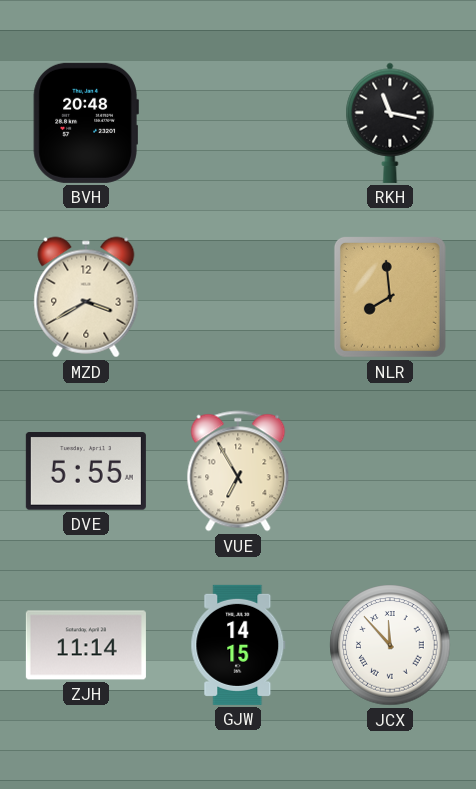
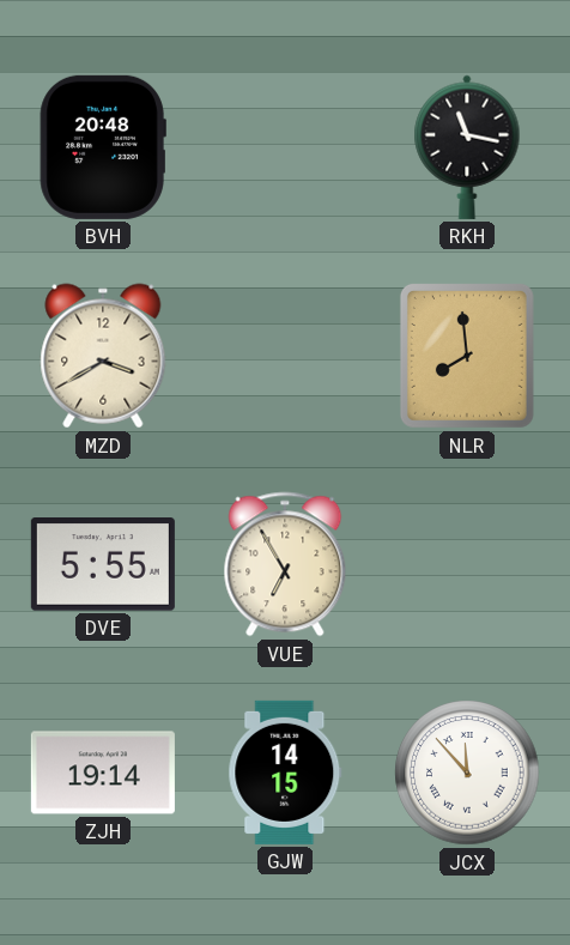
ZJH: 11:14 -> 19:14 (103, 773)
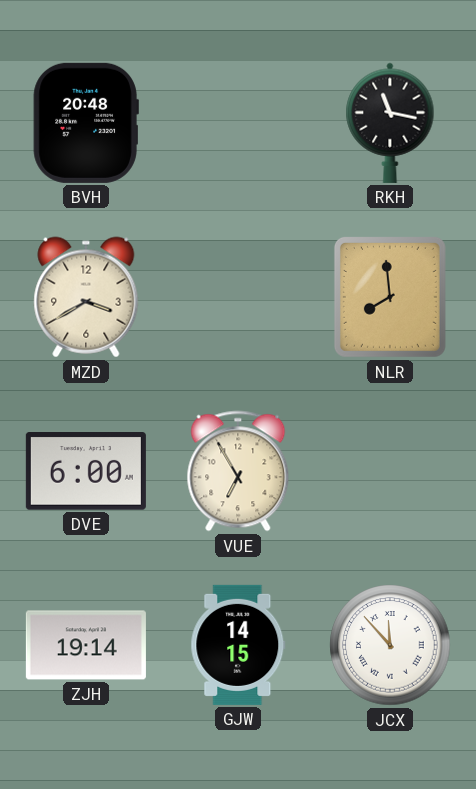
DVE: 5:55 -> 6:00 (86, 472)
